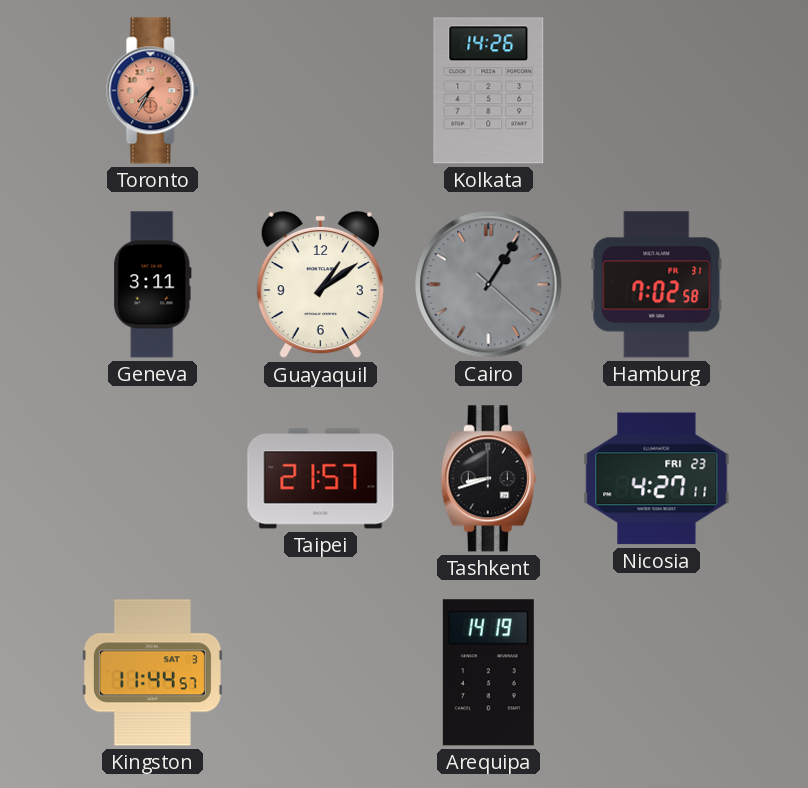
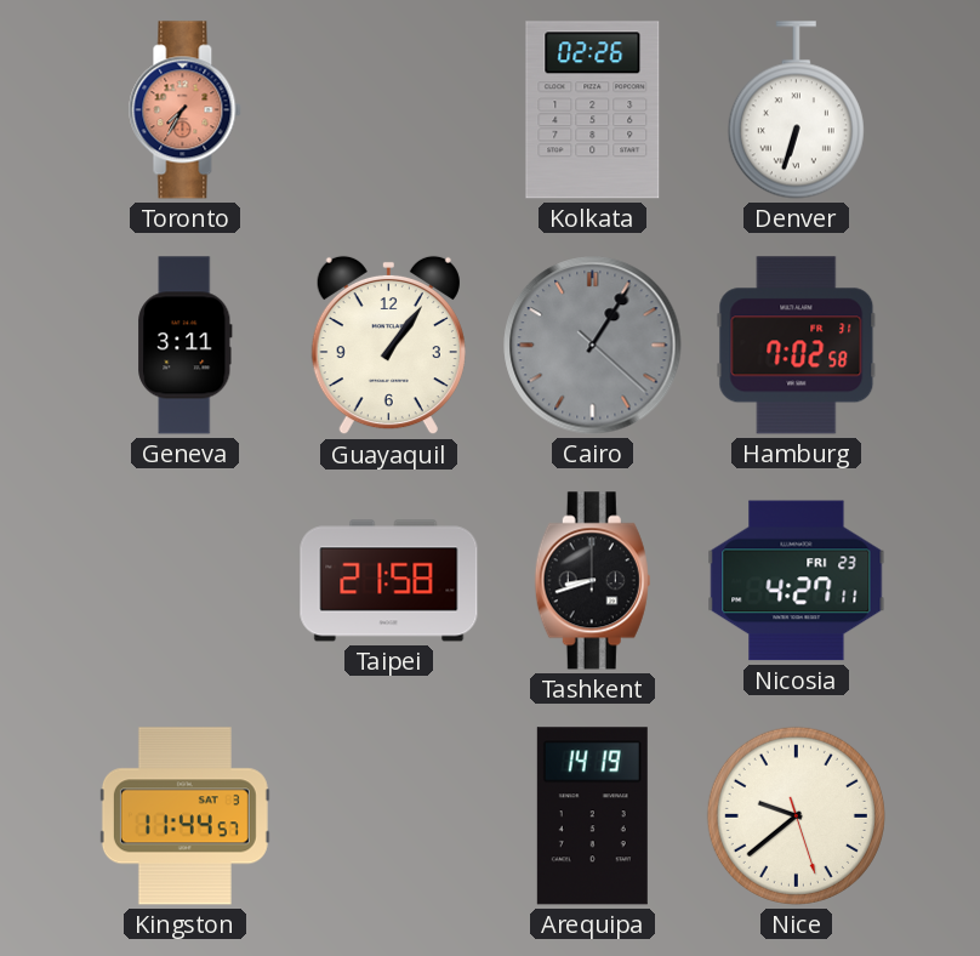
Kolkata: 14:26 -> 02:26 (593, 110)
Denver: none -> 6:33 (796, 110)
Guayaquil: 1:09 -> 1:06 (388, 346)
Taipei: 21:57 -> 21:58 (389, 581)
Nice: none -> 9:38 (796, 815)
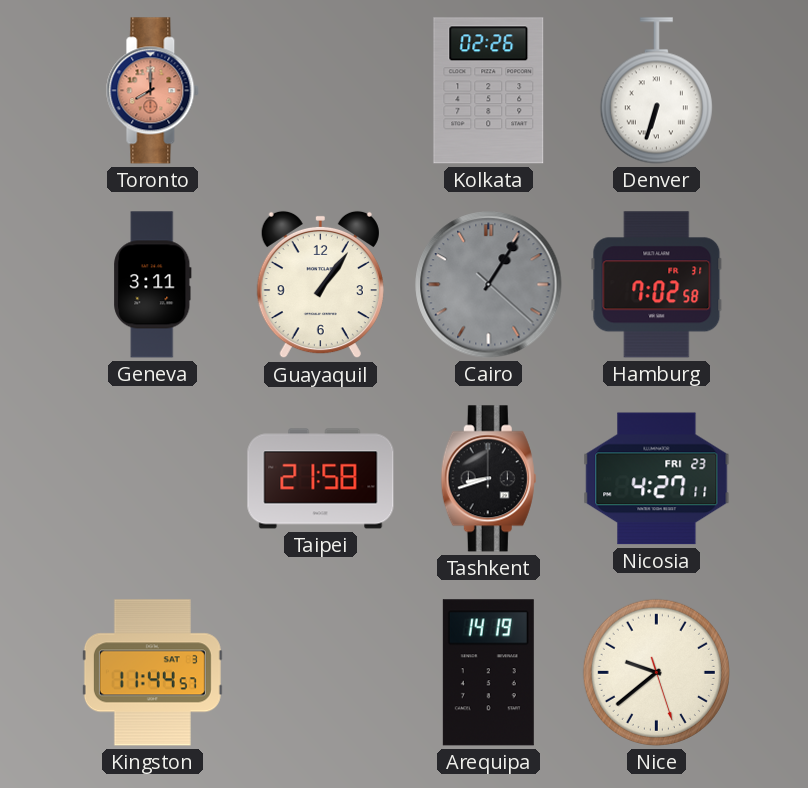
Toronto: 7:35 -> 8:00 (153, 91)
